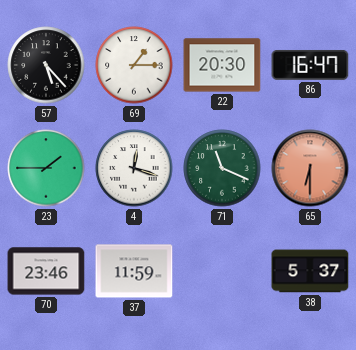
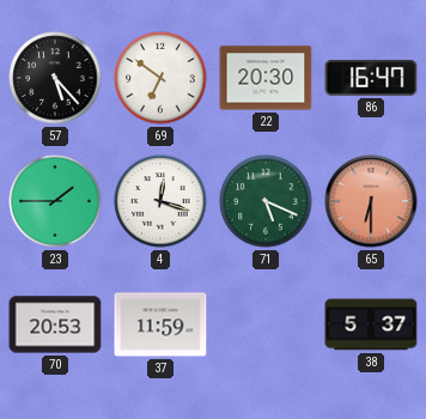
69: 1:15 -> 6:51 (160, 78)
71: 11:19 -> 5:19 (266, 201)
70: 23:46 -> 20:53 (55, 324)
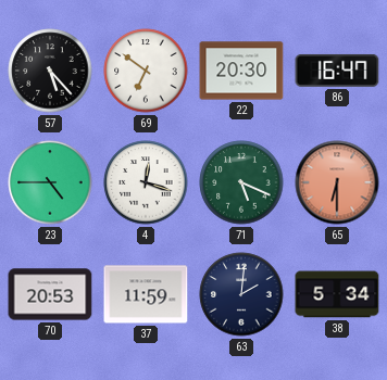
23: 1:45 -> 4:45 (50, 182)
63: none -> 2:01 (241, 294)
38: 5:37 -> 5:34 (337, 294)
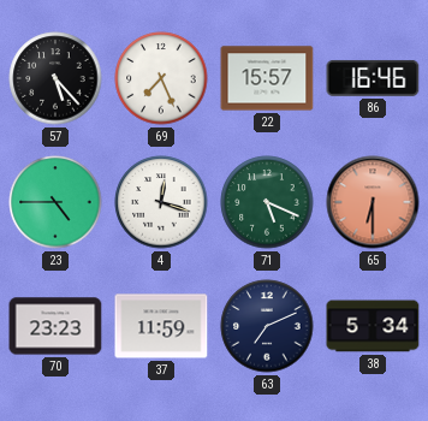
69: 6:51 -> 7:26 (161, 78)
22: 20:30 -> 15:57 (267, 78)
86: 16:47 -> 16:46 (373, 78)
70: 20:53 -> 23:23 (55, 326)
63: 2:01 -> 7:11 (267, 326)
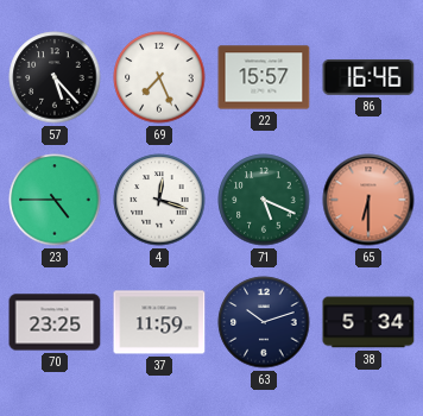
70: 23:23 -> 23:25 (55, 322)
63: 7:11 -> 10:12 (264, 322)
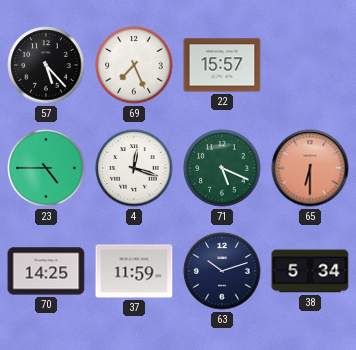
86: 16:46 -> none (368, 77)
70: 23:25 -> 14:25 (46, 271)
